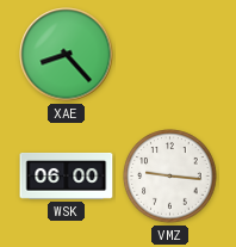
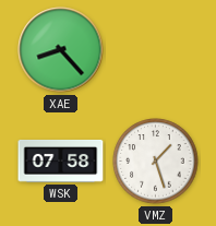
WSK: 06:00 -> 07:58 (61, 160)
VMZ: 9:16 -> 1:27 (156, 162)
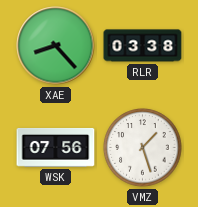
RLR: none -> 03:38 (143, 46)
WSK: 07:58 -> 07:56 (56, 147)
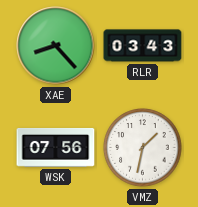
RLR: 03:38 -> 03:43 (143, 46)
VMZ: 1:27 -> 1:32 (143, 148)
